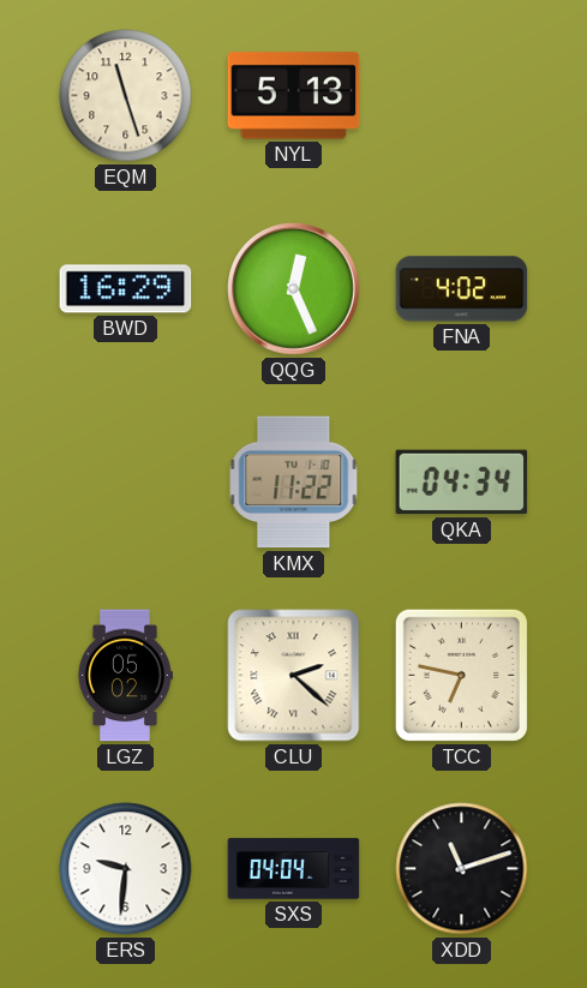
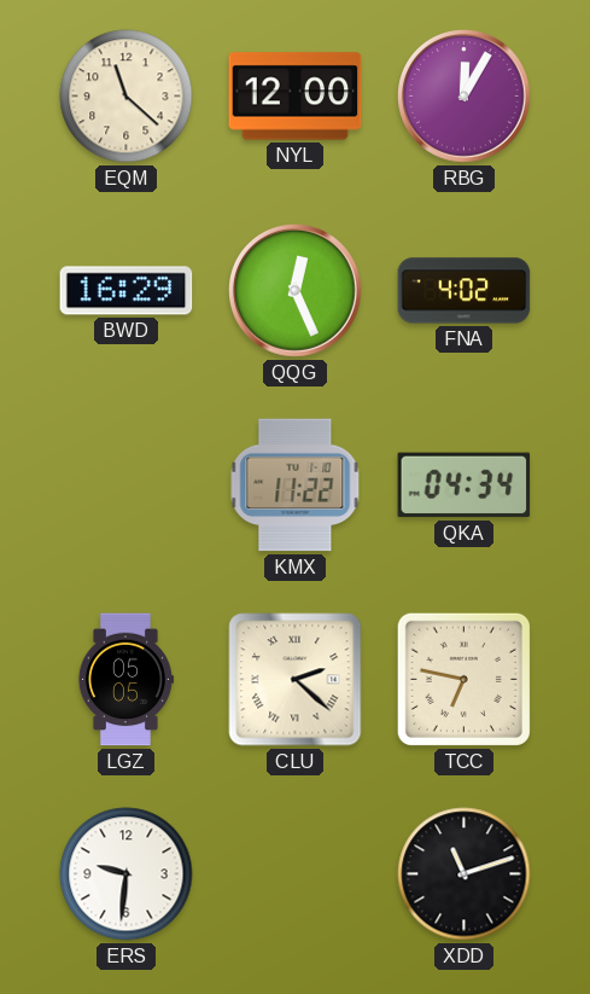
EQM: 11:27 -> 11:22 (127, 97)
NYL: 5:13 -> 12:00 (296, 97)
RBG: none -> 12:05 (465, 97)
LGZ: 05:02 -> 05:05 (125, 680)
SXS: 04:04 -> none (294, 869)
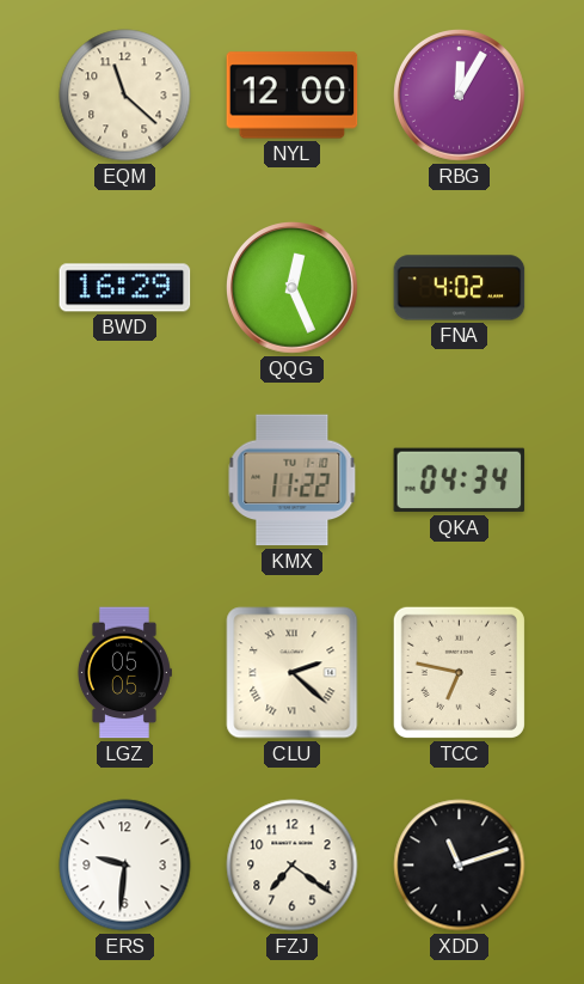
FZJ: none -> 7:21 (293, 866)
